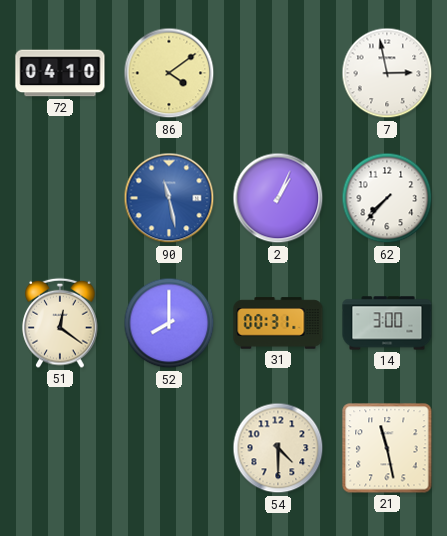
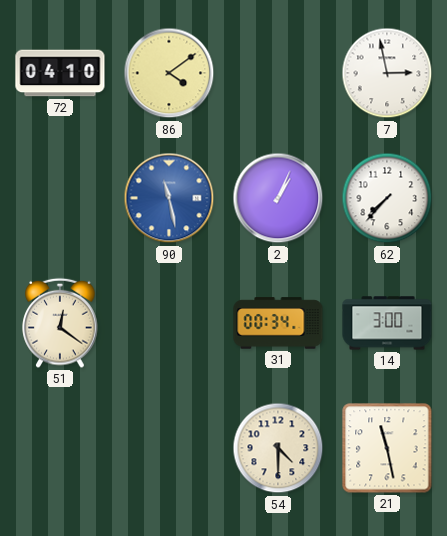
52: 8:00 -> none (169, 323)
31: 00:31 -> 00:34 (278, 323)
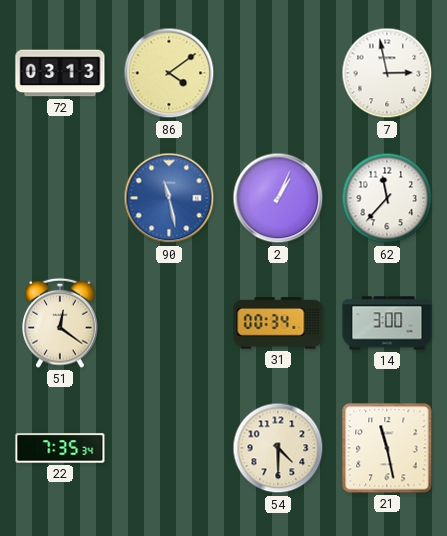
72: 04:10 -> 03:13 (60, 73)
62: 7:37 -> 11:37 (387, 198)
22: none -> 7:35 (60, 448)
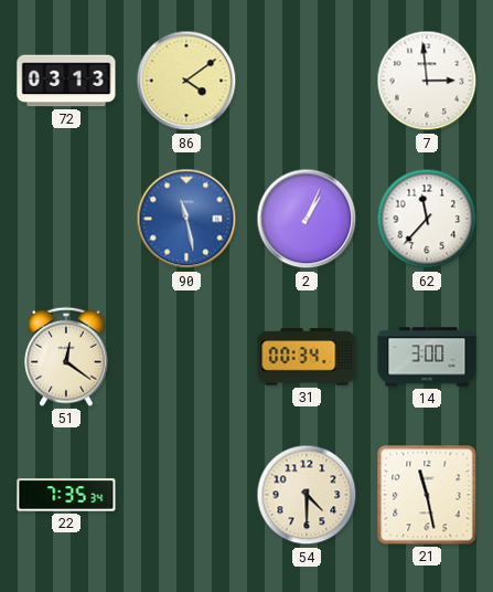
7: 2:58 -> 2:59 (427, 81)
